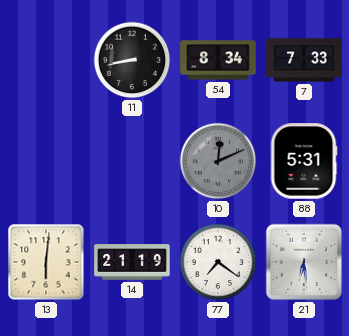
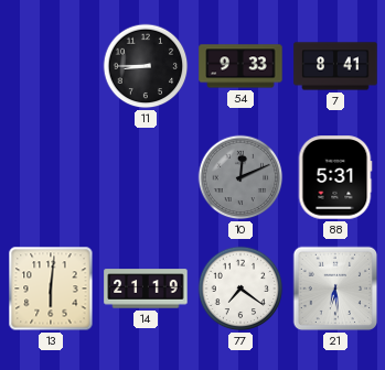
11: 8:43 -> 8:45 (146, 66)
54: 8:34 -> 9:33 (240, 66)
7: 7:33 -> 8:41 (335, 66)
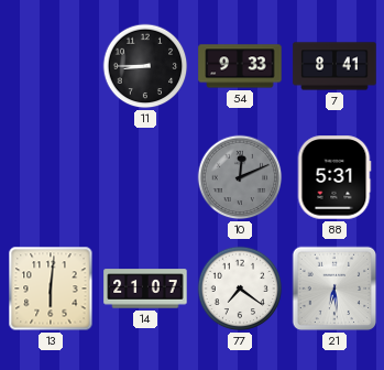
14: 21:19 -> 21:07 (145, 289)
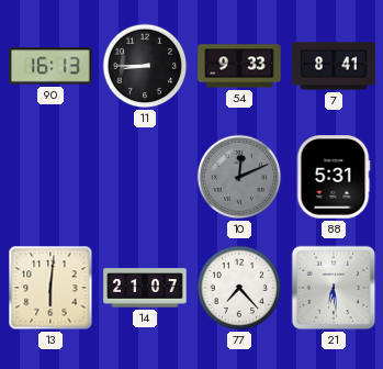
90: none -> 16:13 (50, 66)
77: 7:21 -> 7:23 (239, 288)
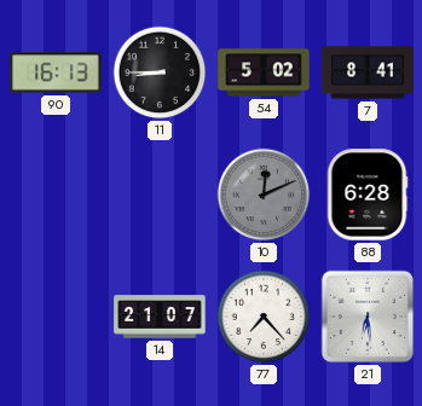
54: 9:33 -> 5:02 (264, 72)
88: 5:31 -> 6:28 (368, 195)
13: 6:01 -> none (50, 288)
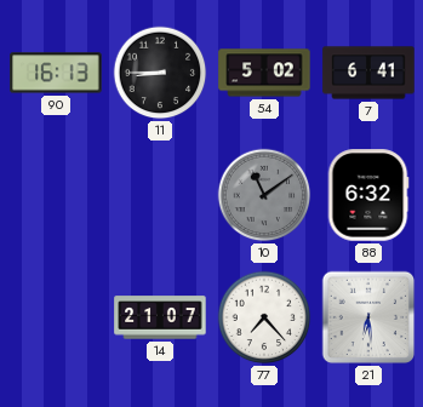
7: 8:41 -> 6:41 (368, 73)
10: 12:11 -> 11:09 (264, 195)
88: 6:28 -> 6:32 (368, 195)
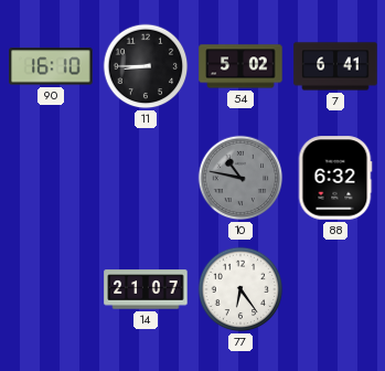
90: 16:13 -> 16:10 (51, 66)
10: 11:09 -> 10:47 (240, 178)
77: 7:23 -> 6:24 (240, 289)
21: 6:29 -> none (368, 317)
